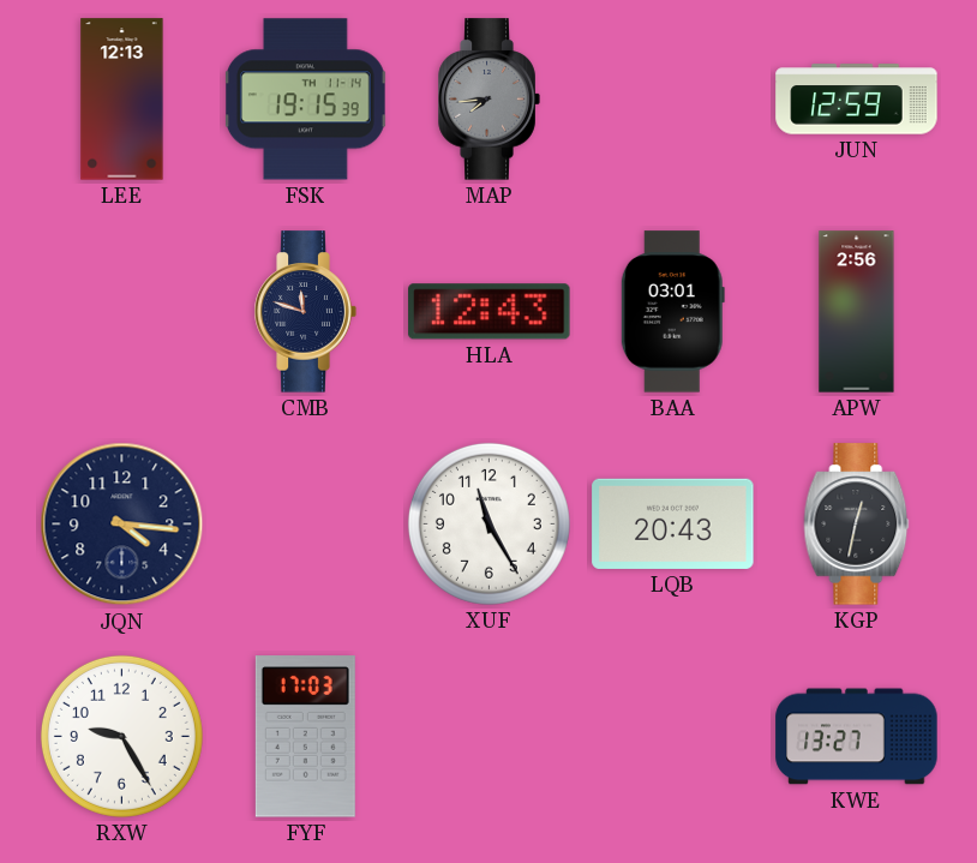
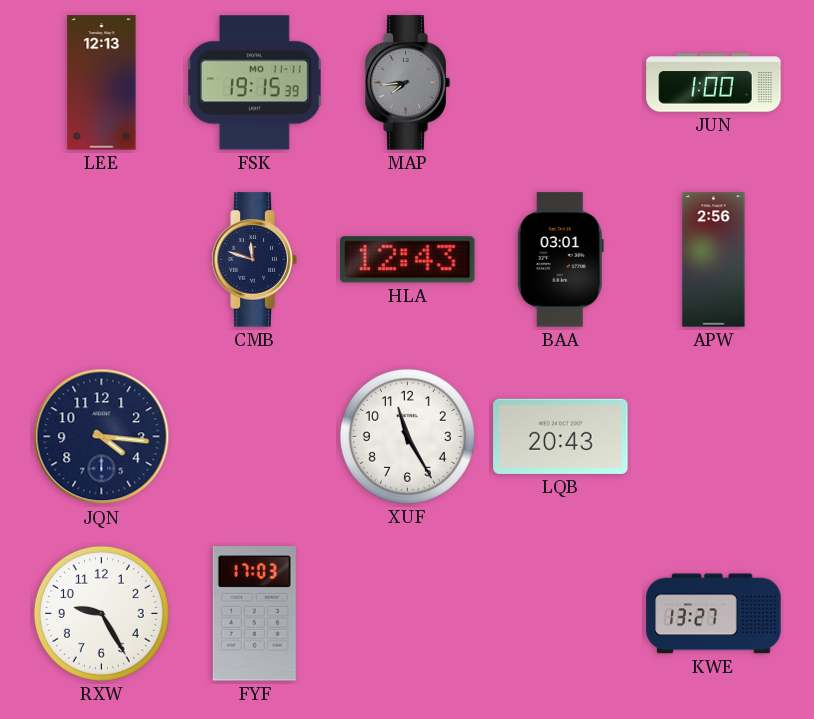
FSK date: TH 11-14 -> MO 11-11 (255, 83)
JUN: 12:59 -> 1:00 (714, 83)
KGP: 12:32 -> none (857, 525)
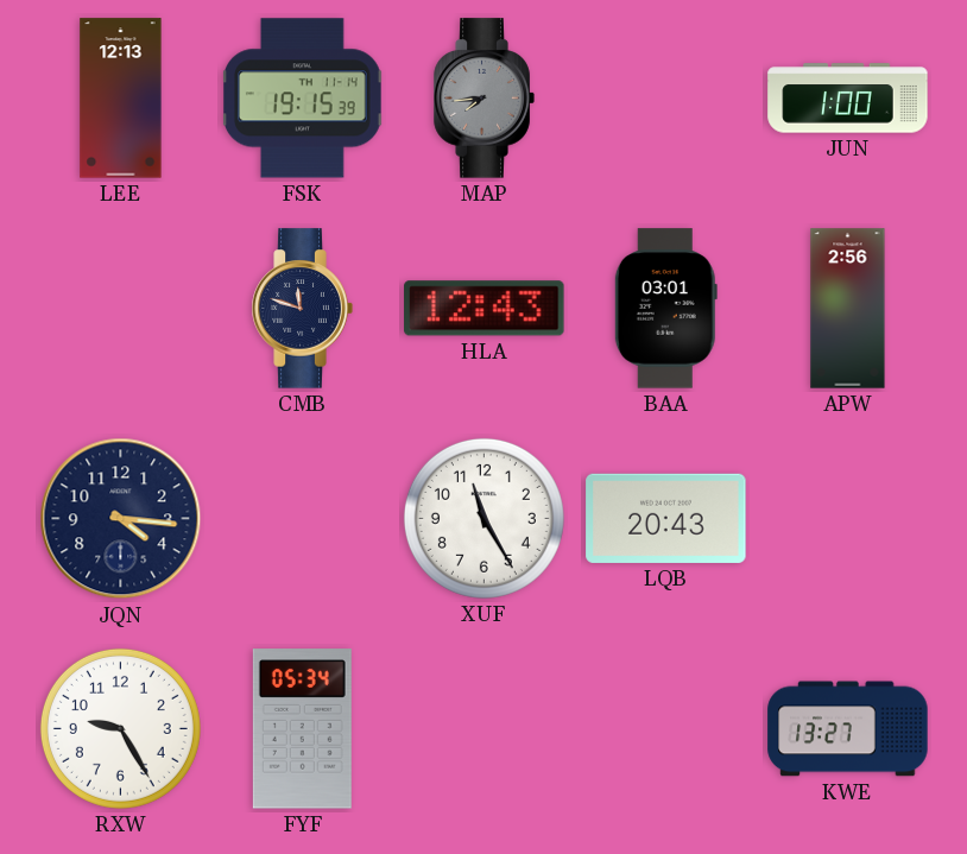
FSK date: MO 11-11 -> TH 11-14 (303, 99)
FYF: 17:03 -> 05:34 (302, 729)
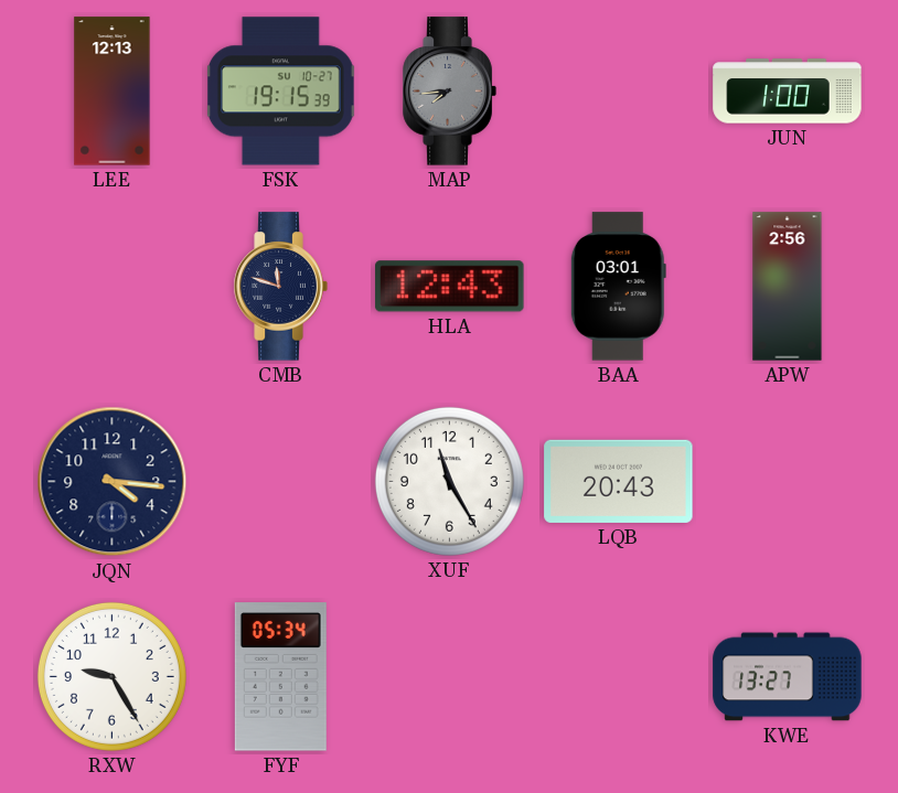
FSK date: TH 11-14 -> SU 10-27 (281, 92)
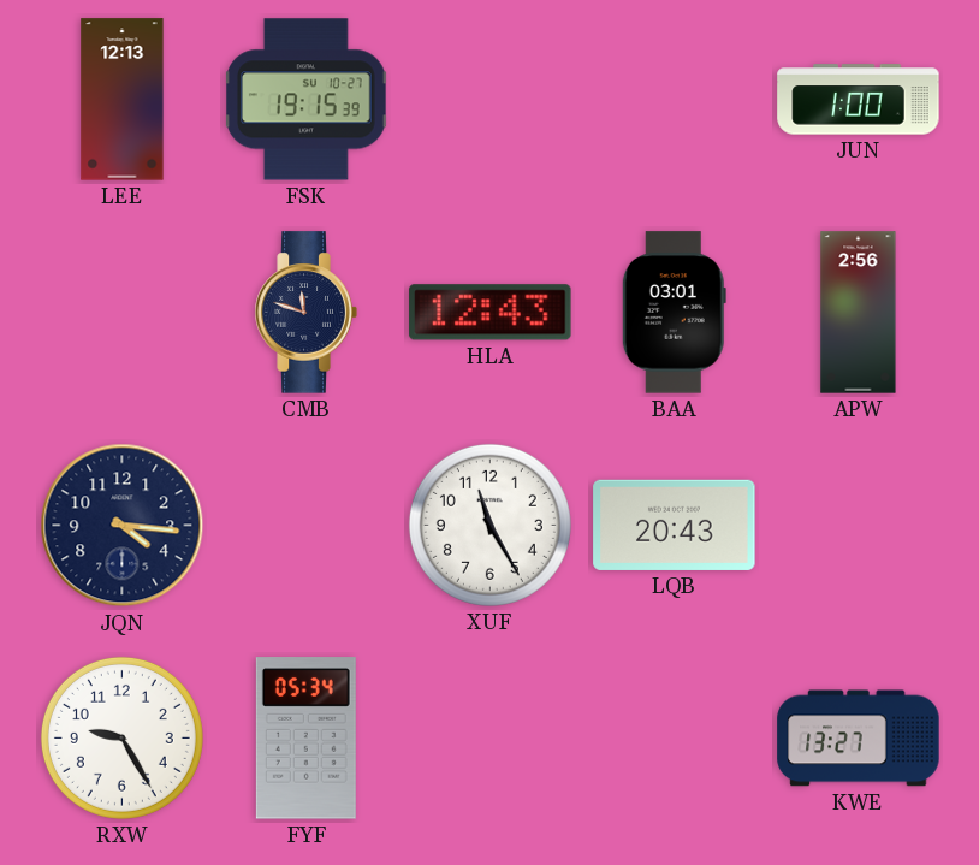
MAP: 7:44 -> none (449, 92)
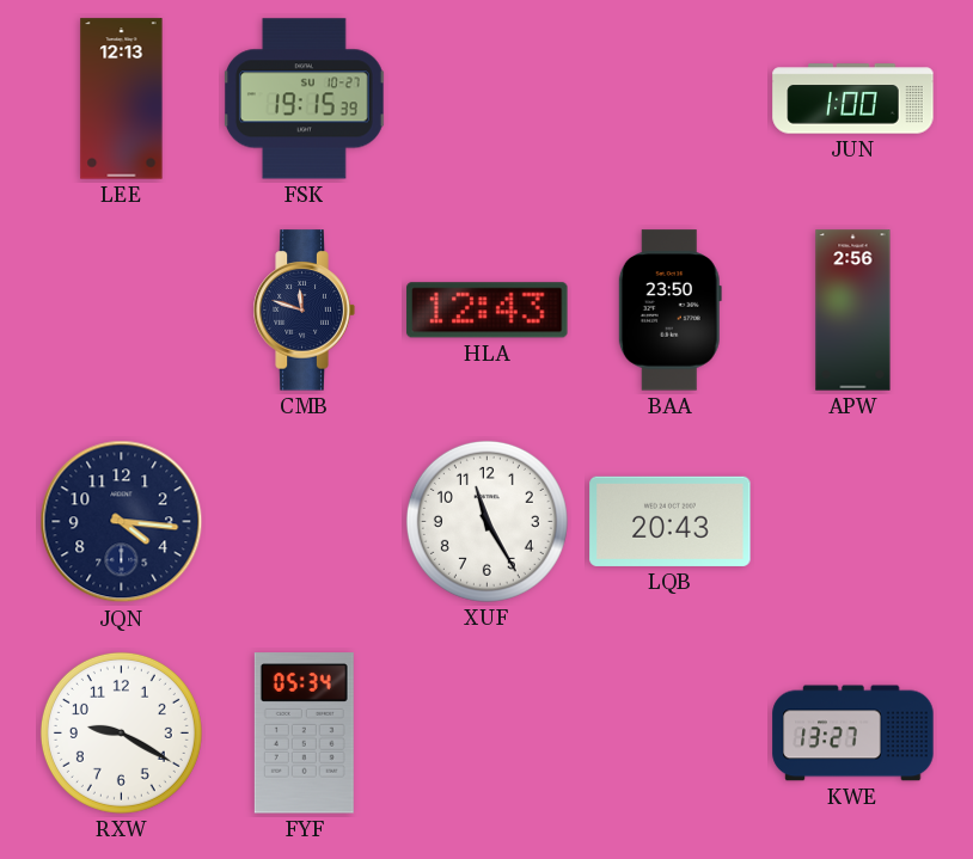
BAA: 03:01 -> 23:50 (669, 311)
RXW: 9:25 -> 9:20 (121, 732)
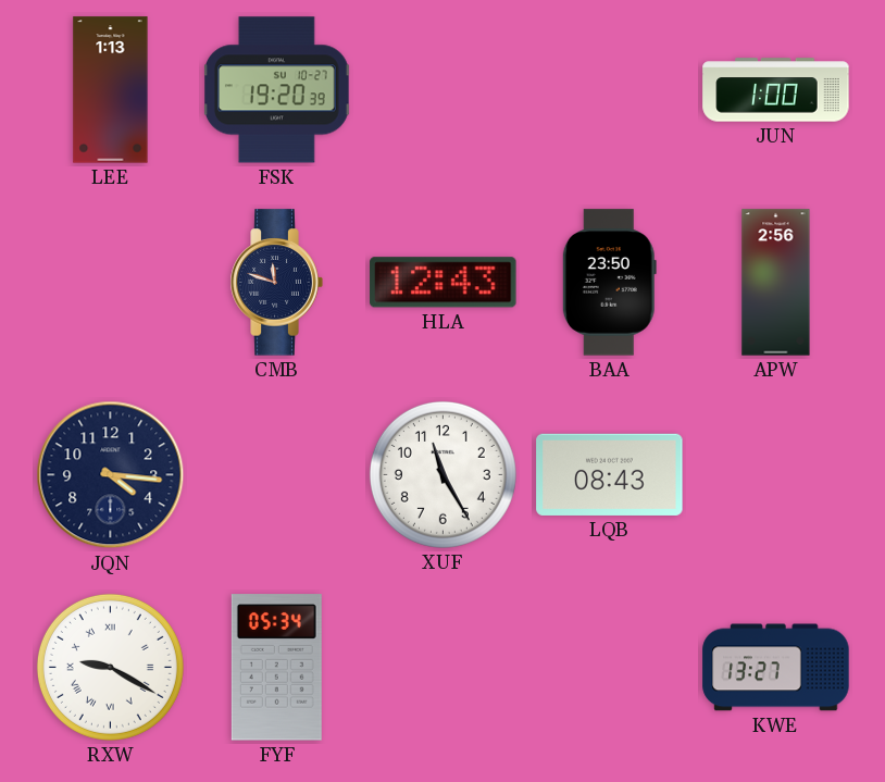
LEE: 12:13 -> 1:13 (111, 90)
FSK: 19:15 -> 19:20 (277, 90)
LQB: 20:43 -> 08:43 (610, 474)
RXW numerals: Arabic -> Roman (110, 667)
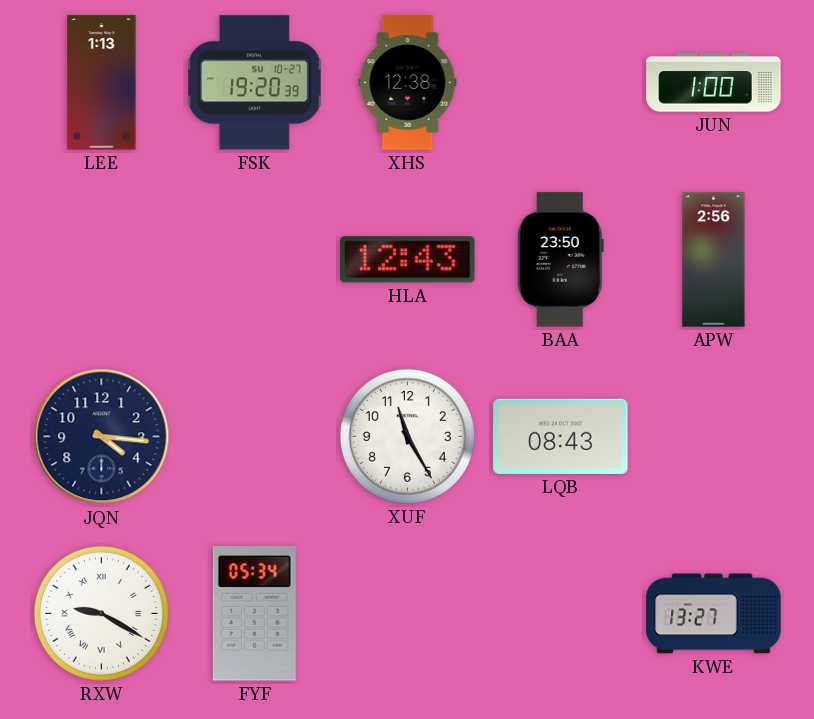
XHS: none -> 12:38 (408, 83)
CMB: 11:48 -> none (276, 283)
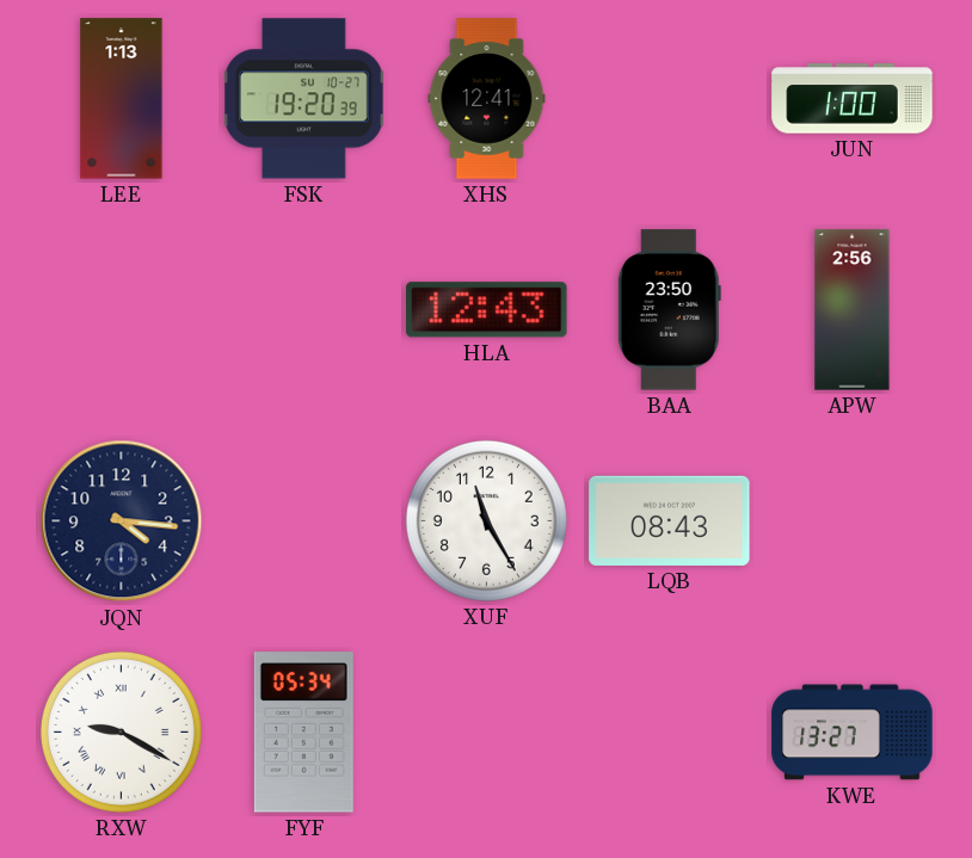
XHS: 12:38 -> 12:41 (487, 99)
